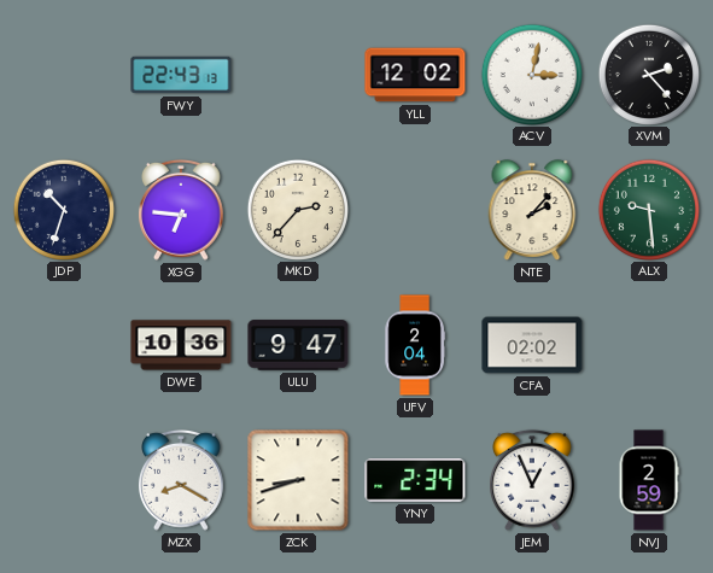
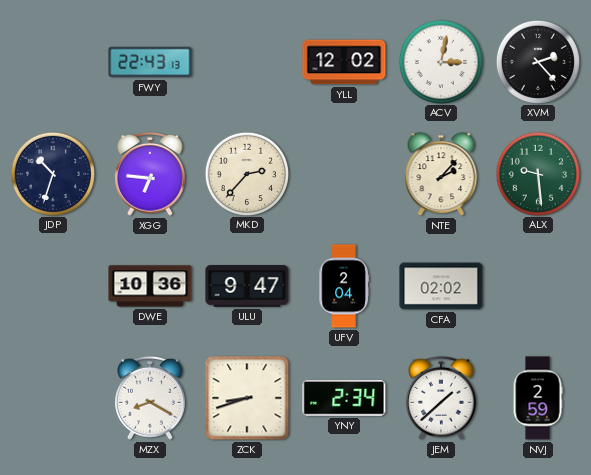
JEM: 12:56 -> 1:38 (442, 398)
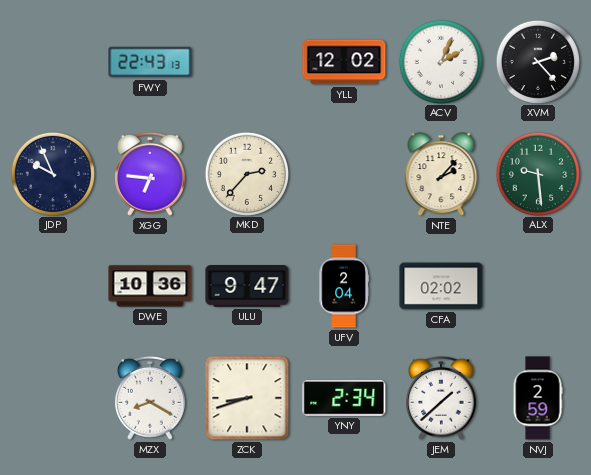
ACV: 3:02 -> 2:04 (440, 61)
JDP: 10:33 -> 9:56 (52, 173)
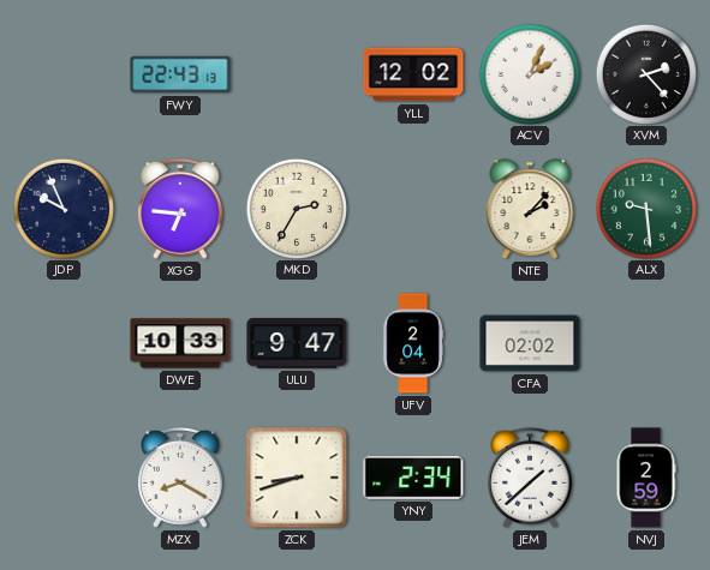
MKD: 2:37 -> 2:35 (296, 208)
DWE: 10:36 -> 10:33 (180, 343)
